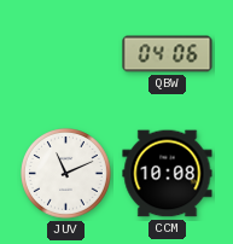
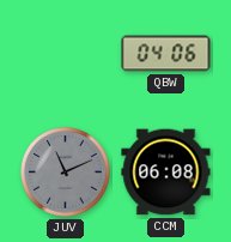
JUV dial: white -> grey (66, 173)
CCM: 10:08 -> 06:08 (166, 173)
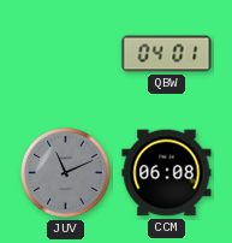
QBW: 04:06 -> 04:01 (167, 54)
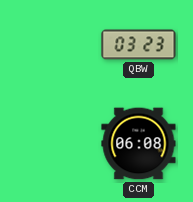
QBW: 04:01 -> 03:23 (139, 45)
JUV: 11:11 -> none (66, 173)
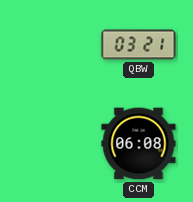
QBW: 03:23 -> 03:21 (139, 45)
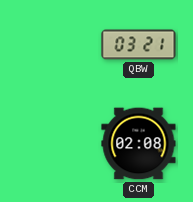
CCM: 06:08 -> 02:08 (139, 144)
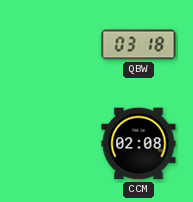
QBW: 03:21 -> 03:18 (139, 45)
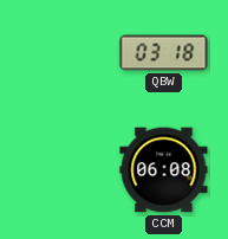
CCM: 02:08 -> 06:08 (164, 170)
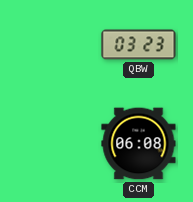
QBW: 03:18 -> 03:23 (139, 45)
